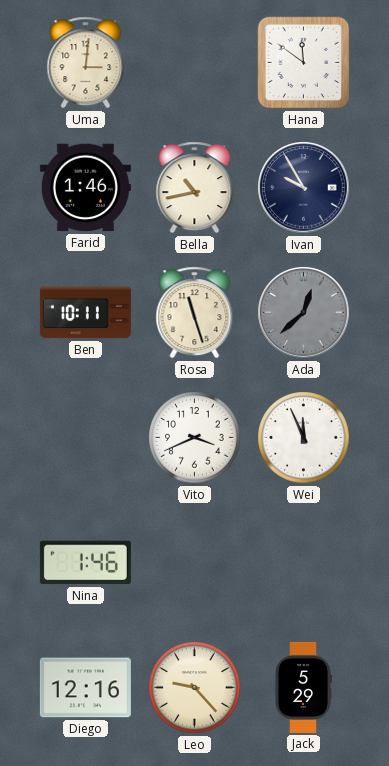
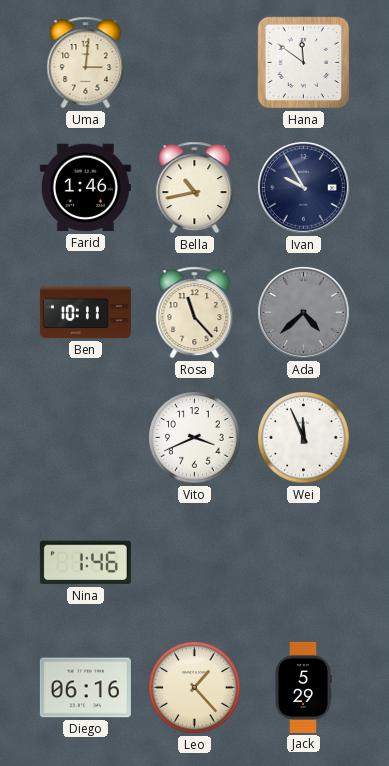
Rosa: 11:27 -> 11:23 (195, 313)
Ada: 12:38 -> 4:38 (304, 313)
Diego: 12:16 -> 06:16 (85, 688)
Leo: 9:23 -> 1:23 (195, 688)
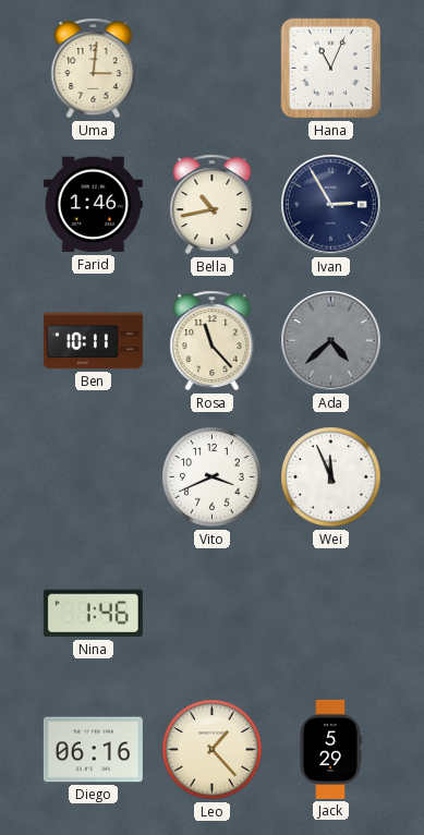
Hana: 11:51 -> 11:04 (331, 69)
Ivan: 9:55 -> 2:55 (331, 205)
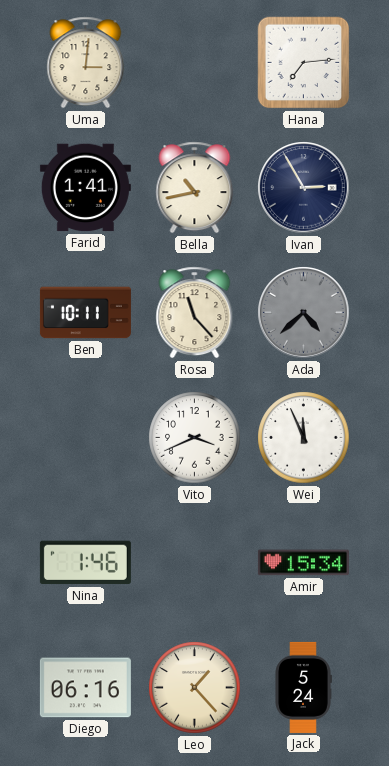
Hana: 11:04 -> 7:14 (304, 63)
Farid: 1:46 -> 1:41 (85, 188)
Amir: none -> 15:34 (303, 563)
Jack: 5:29 -> 5:24 (303, 687)
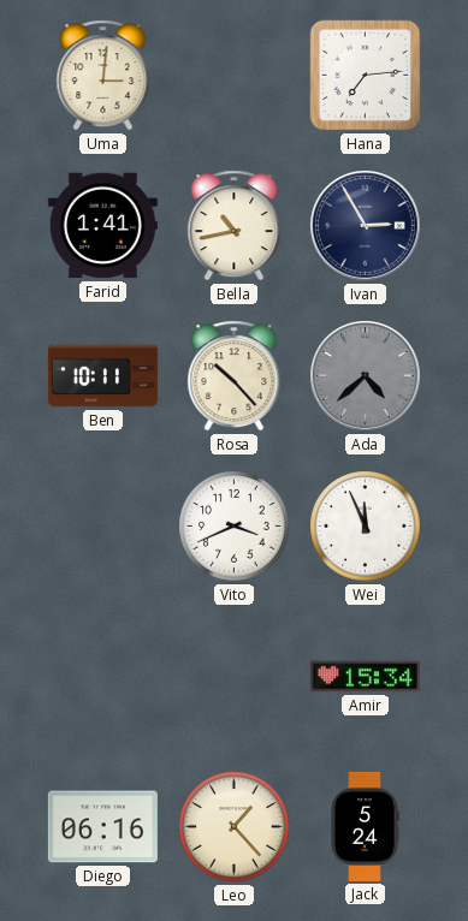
Rosa: 11:23 -> 10:23 (235, 376)
Nina: 1:46 -> none (85, 563)
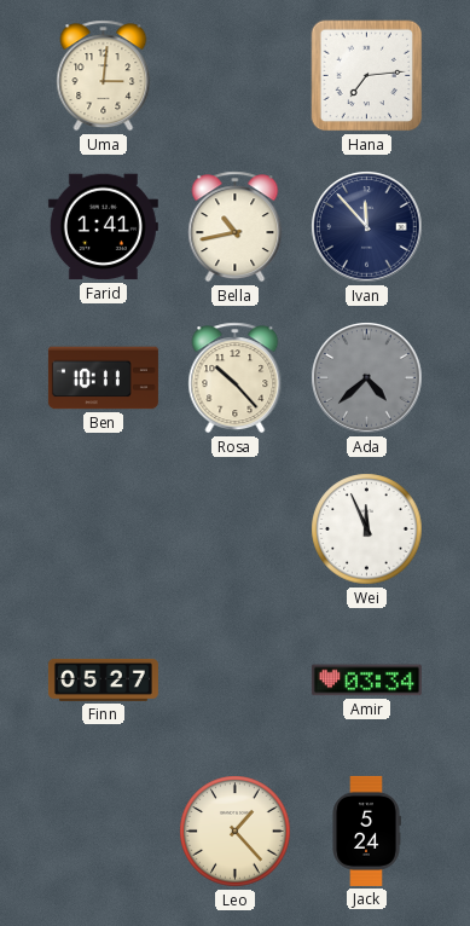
Ivan: 2:55 -> 11:53 (367, 227)
Vito: 3:41 -> none (235, 527)
Finn: none -> 05:27 (103, 679)
Amir: 15:34 -> 03:34 (366, 681)
Diego: 06:16 -> none (102, 827)
